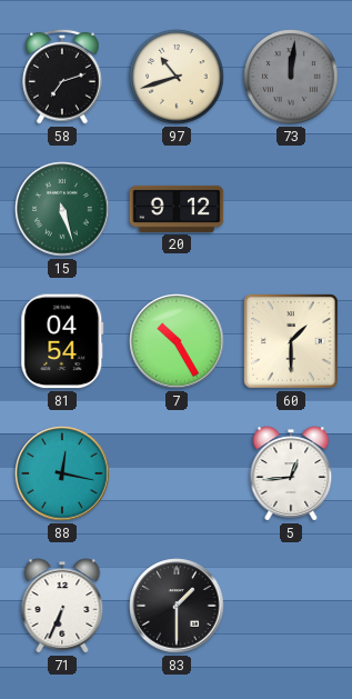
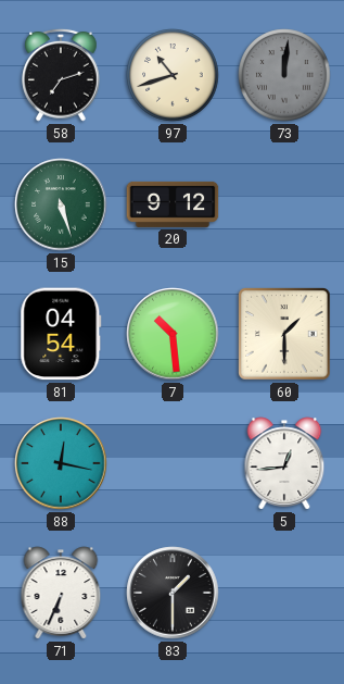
7: 10:25 -> 10:29 (173, 334)
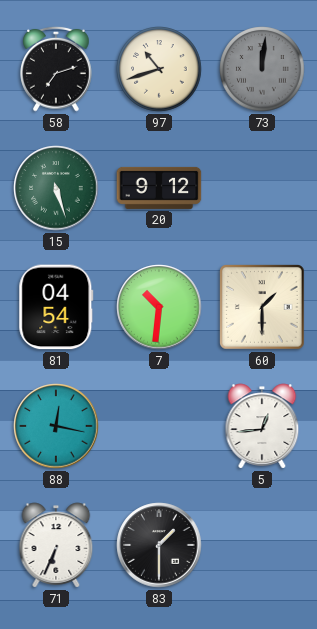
7: 10:29 -> 10:31 (159, 307)
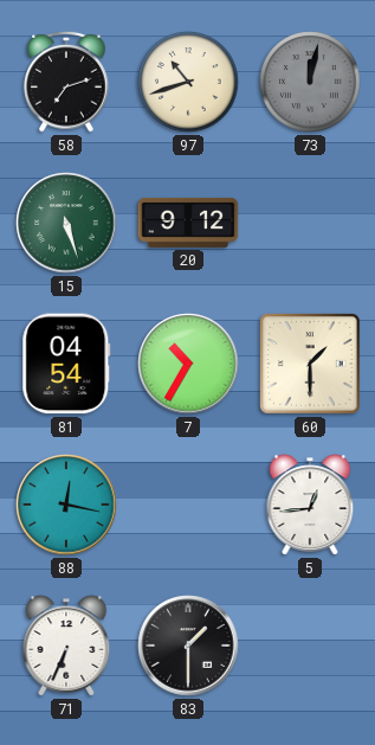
73: 12:01 -> 12:02 (310, 82)
7: 10:31 -> 10:35 (188, 364)
